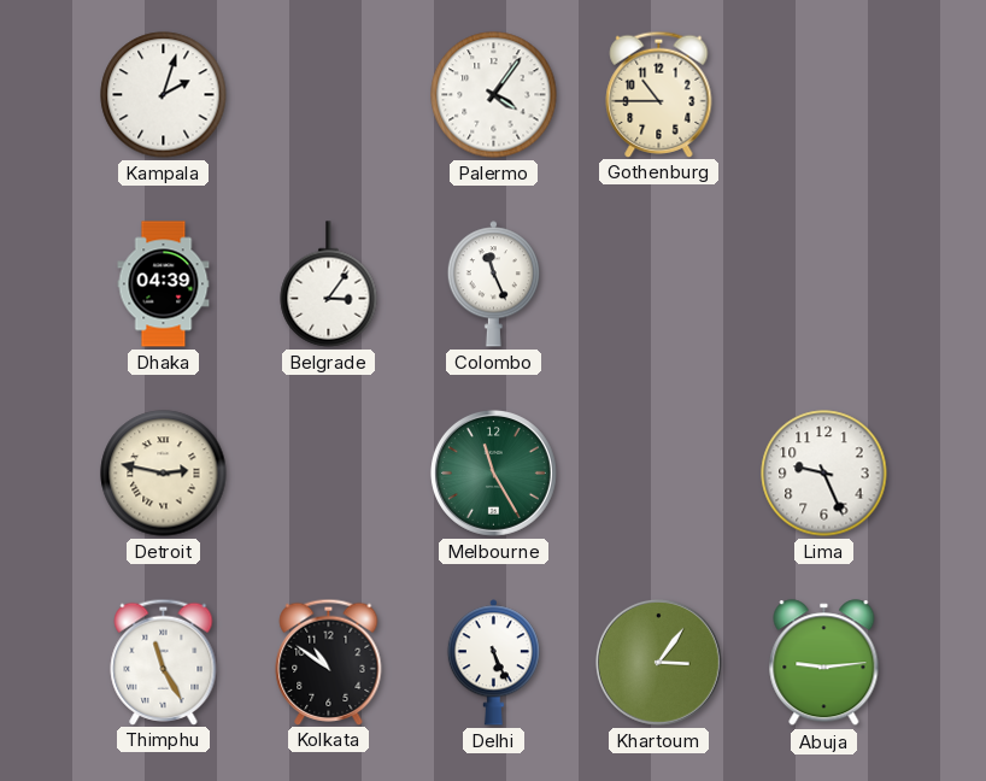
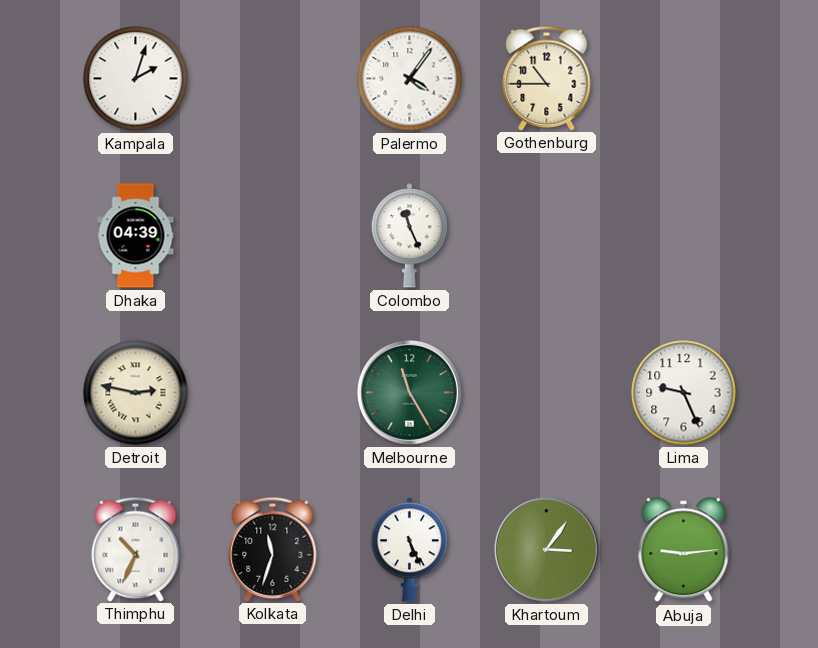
Belgrade: 3:06 -> none (329, 284)
Thimphu: 11:25 -> 10:34 (136, 549)
Kolkata: 10:51 -> 11:33 (273, 549)
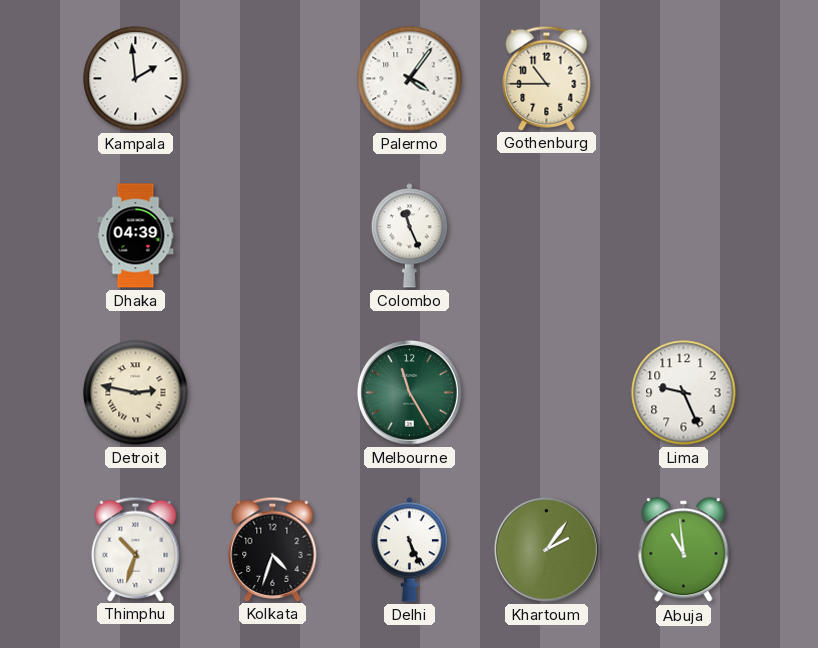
Kampala: 2:03 -> 1:59 (136, 79)
Thimphu: 10:34 -> 10:33 (136, 549)
Kolkata: 11:33 -> 4:33 (273, 549)
Khartoum: 3:06 -> 2:06 (546, 549)
Abuja: 9:14 -> 10:59 (684, 550)
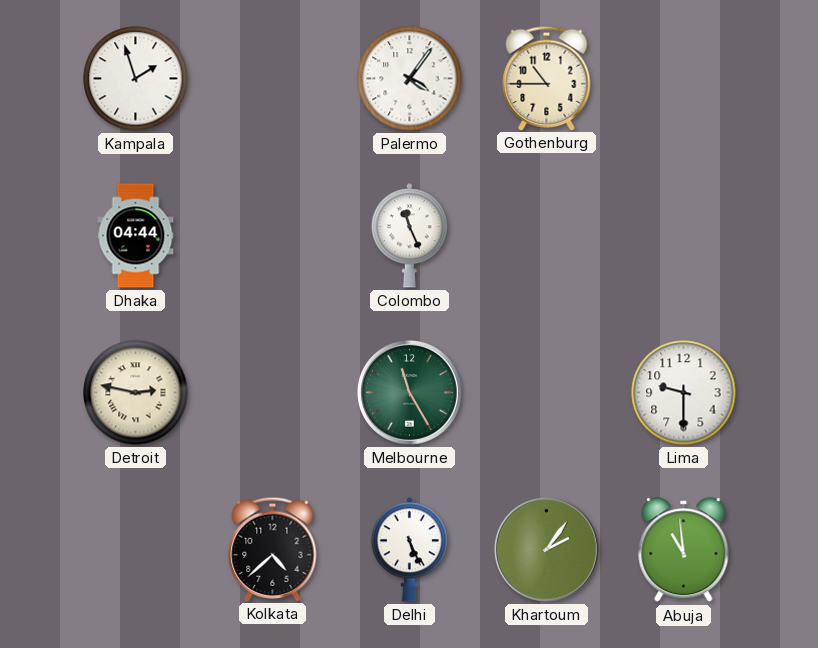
Kampala: 1:59 -> 1:57 (136, 79)
Dhaka: 04:39 -> 04:44 (136, 236)
Lima: 9:26 -> 9:30 (684, 393)
Thimphu: 10:33 -> none (136, 549)
Kolkata: 4:33 -> 4:38 (273, 549)
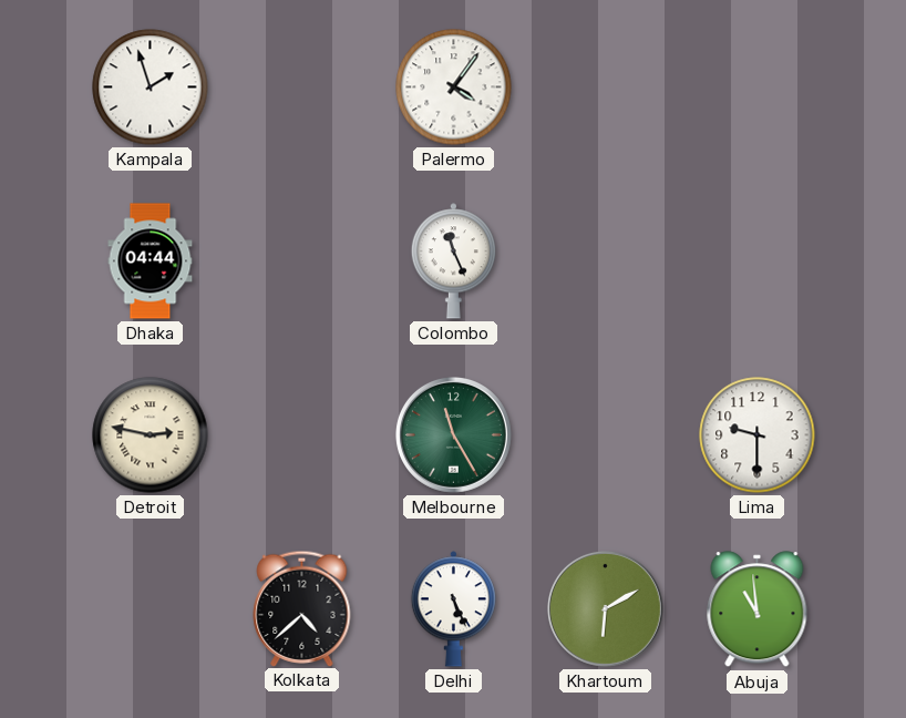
Gothenburg: 10:45 -> none (547, 78)
Khartoum: 2:06 -> 6:10 (605, 608)
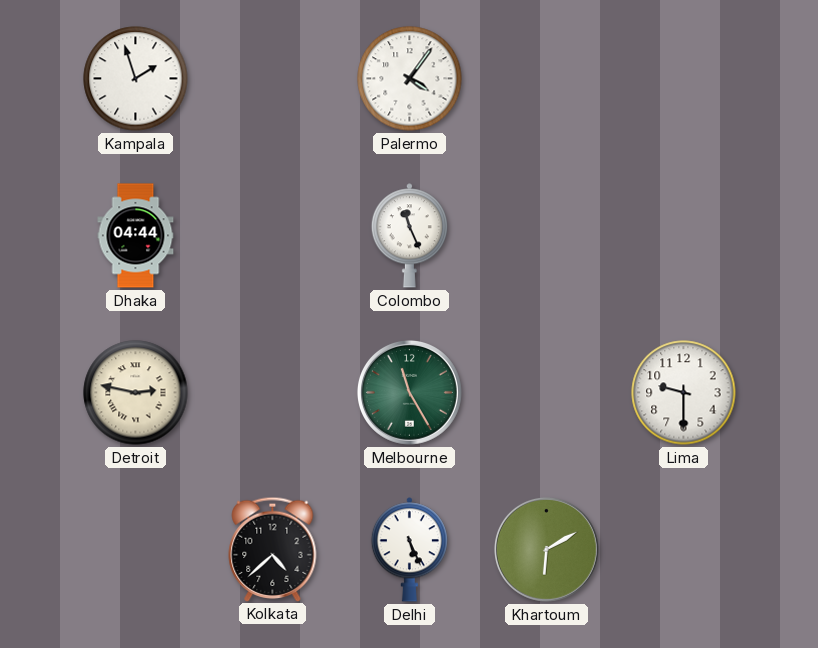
Abuja: 10:59 -> none (758, 609)
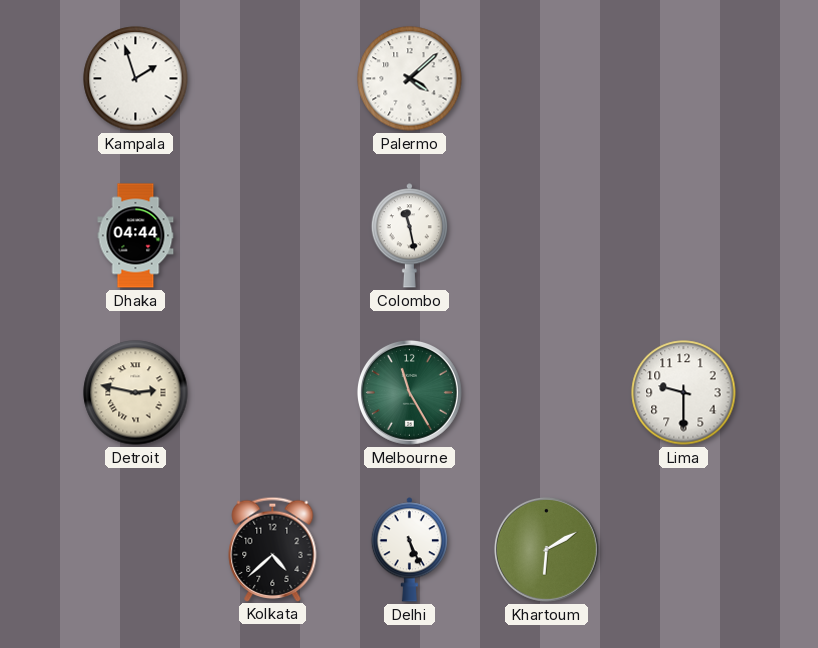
Palermo: 4:06 -> 4:08 (410, 79)
Colombo: 11:26 -> 11:28 (409, 236)
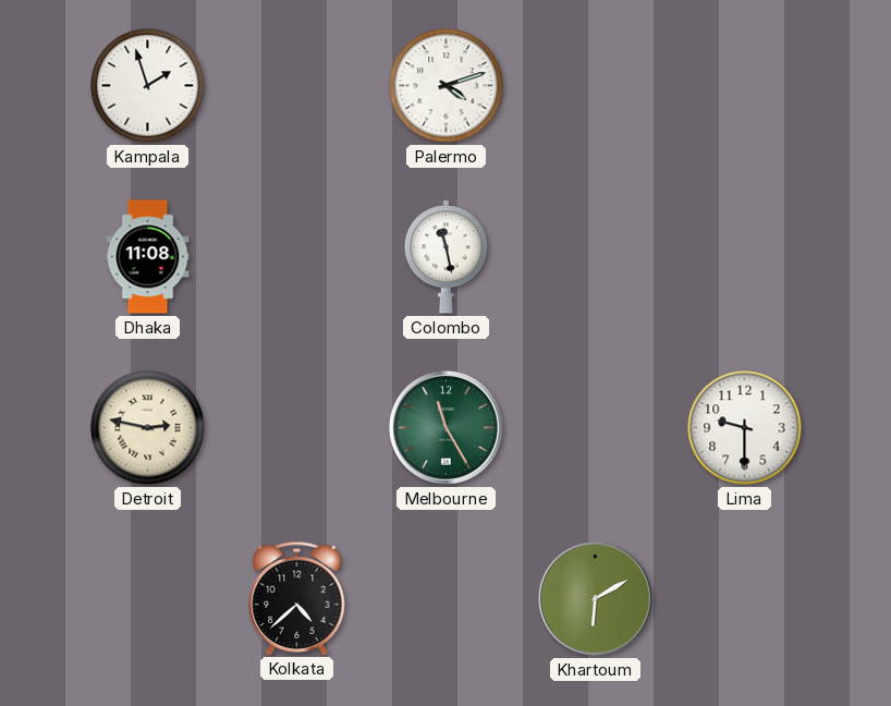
Palermo: 4:08 -> 4:12 (447, 86)
Dhaka: 04:44 -> 11:08 (148, 257)
Delhi: 5:26 -> none (409, 550)
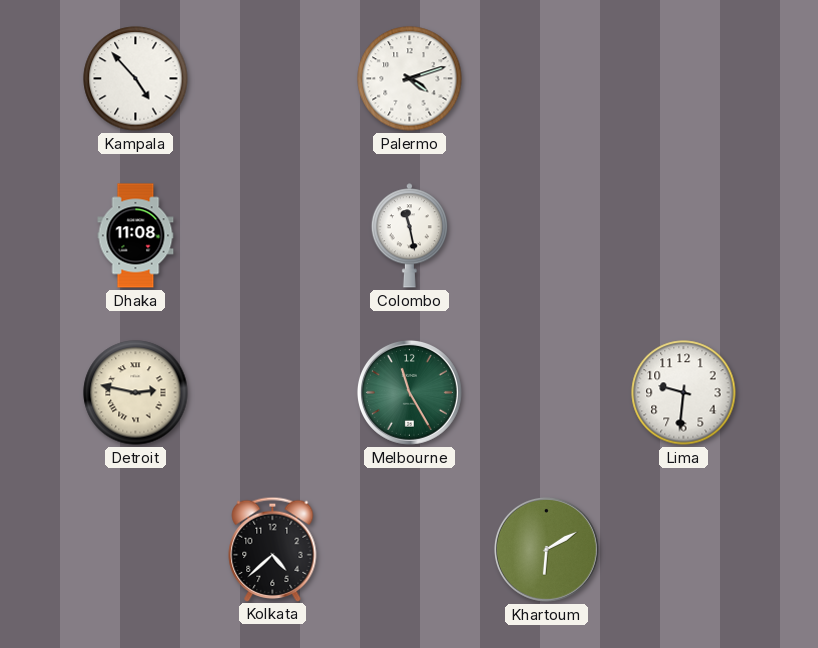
Kampala: 1:57 -> 4:53 (136, 79)
Lima: 9:30 -> 9:31 (684, 393)
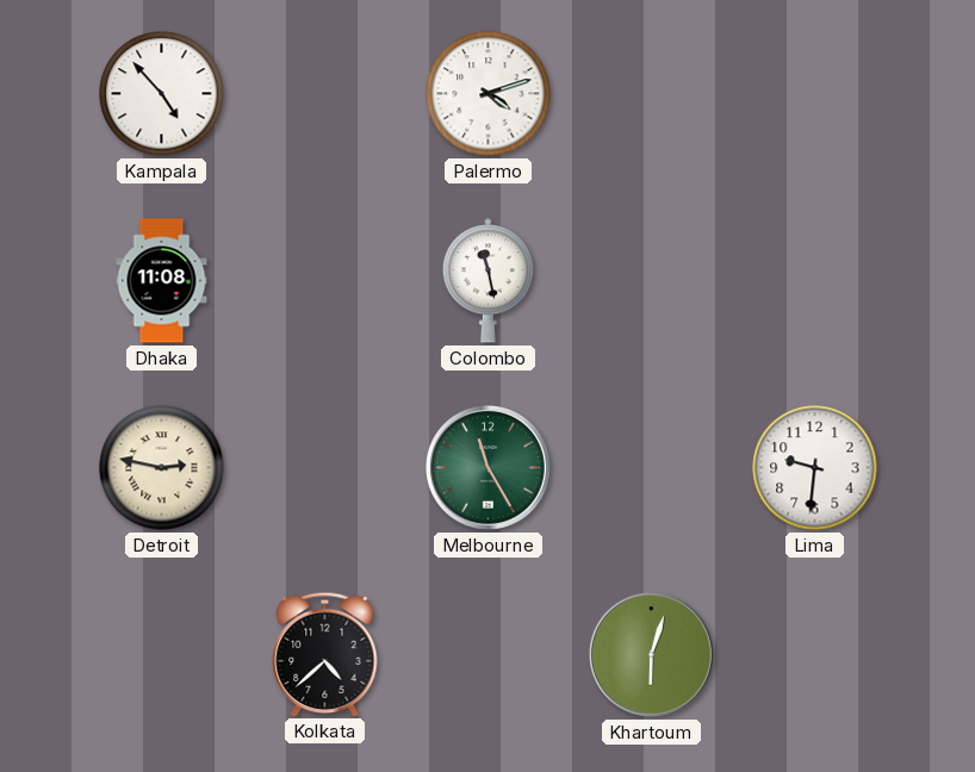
Khartoum: 6:10 -> 6:03 (651, 654)
